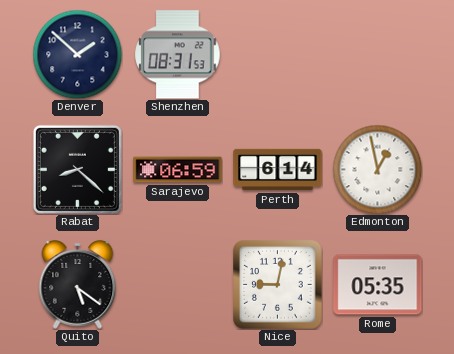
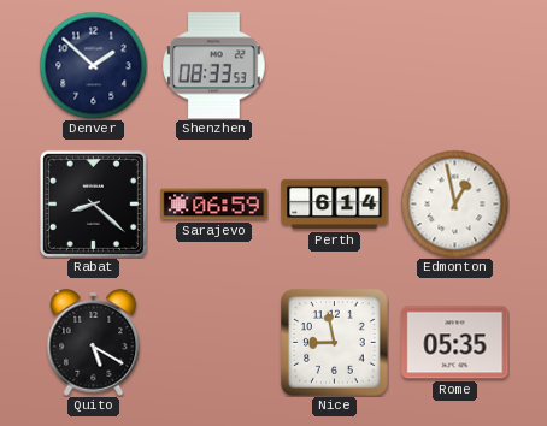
Shenzhen: 08:31 -> 08:33 (214, 66)
Quito: 5:21 -> 5:20 (94, 342)
Nice: 9:02 -> 8:58 (335, 343)
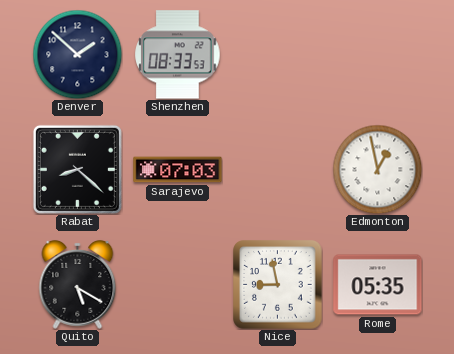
Sarajevo: 06:59 -> 07:03 (178, 170)
Perth: 6:14 -> none (335, 205)
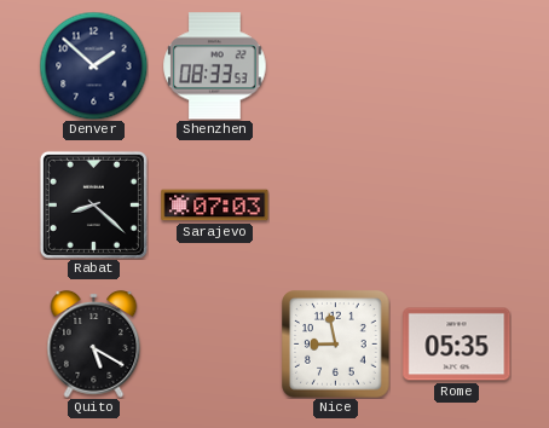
Edmonton: 12:58 -> none (377, 169)
